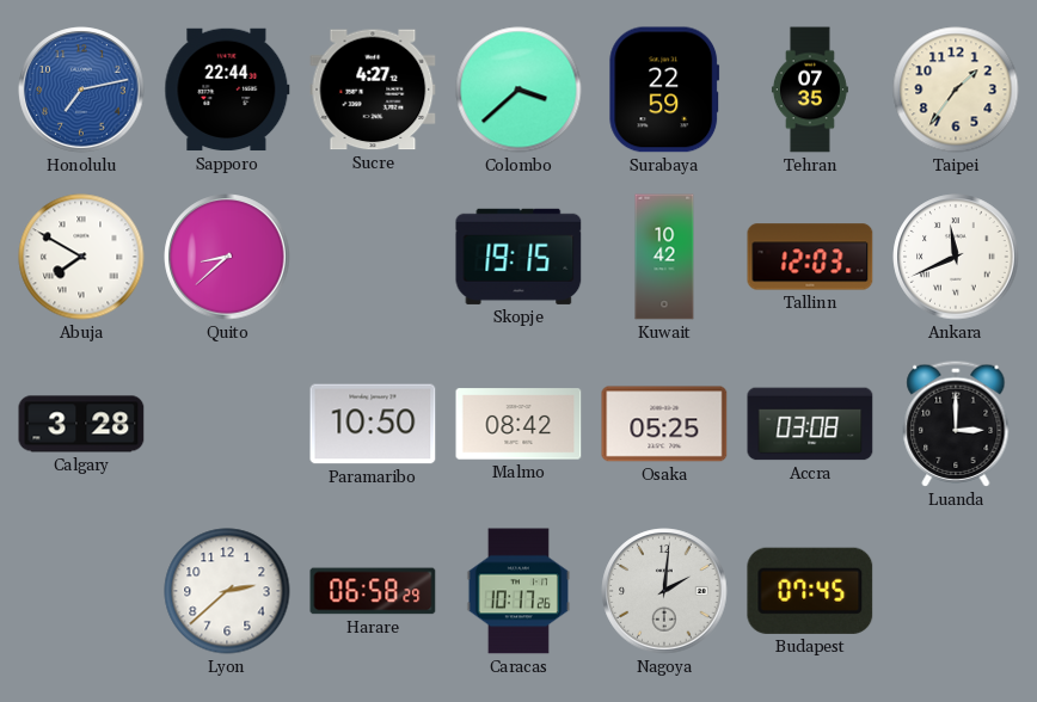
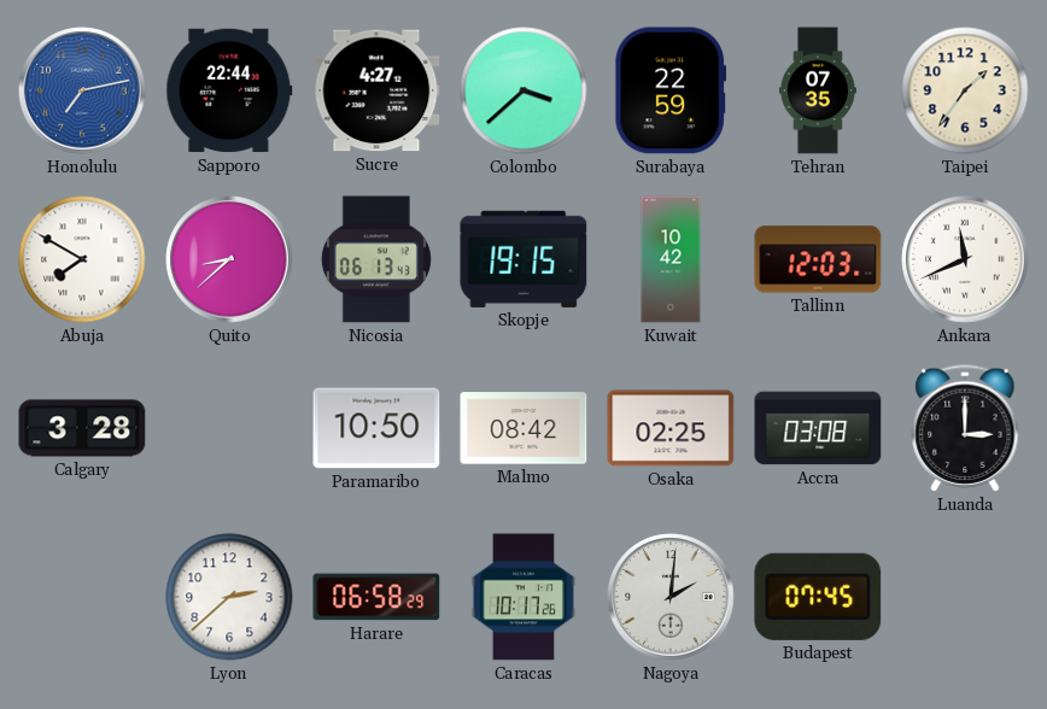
Nicosia: none -> 06:13 (376, 259)
Osaka: 05:25 -> 02:25 (671, 428)
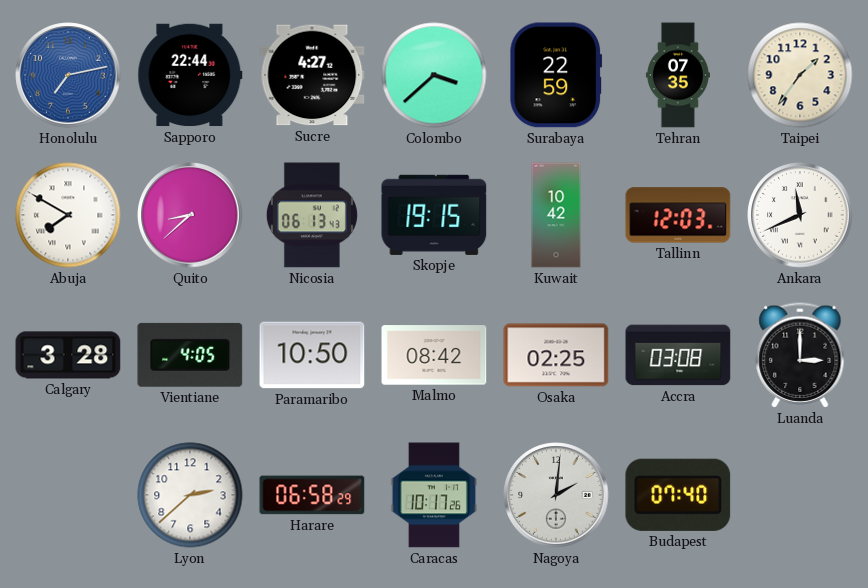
Vientiane: none -> 4:05 (190, 355)
Budapest: 07:45 -> 07:40 (678, 495)
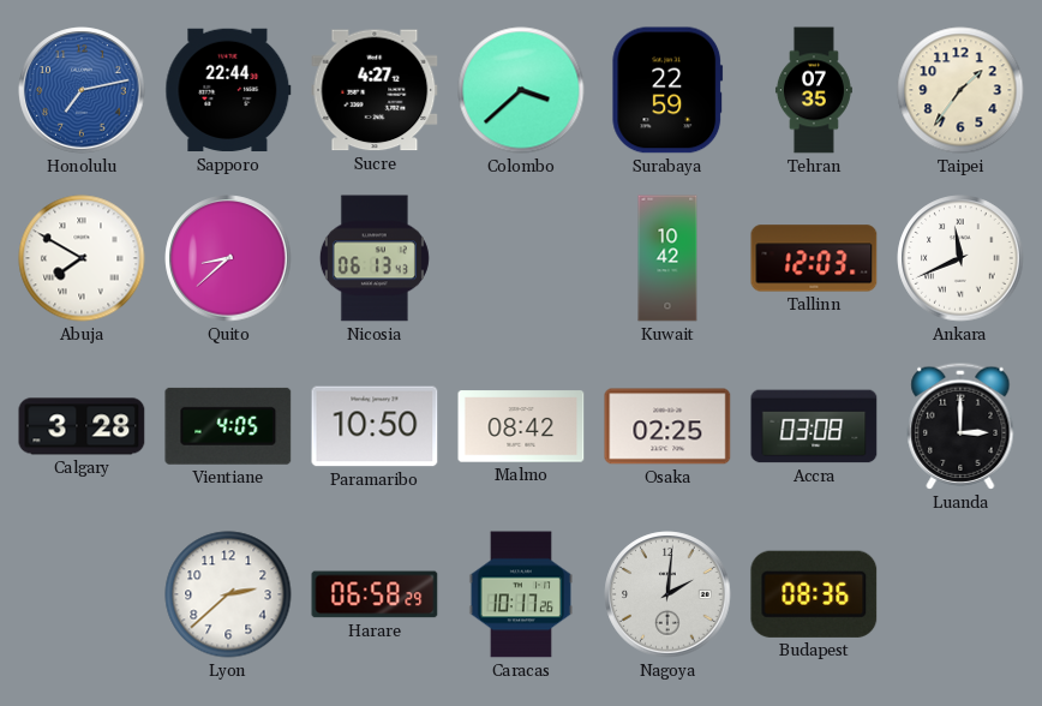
Skopje: 19:15 -> none (434, 215)
Budapest: 07:40 -> 08:36 (814, 594)
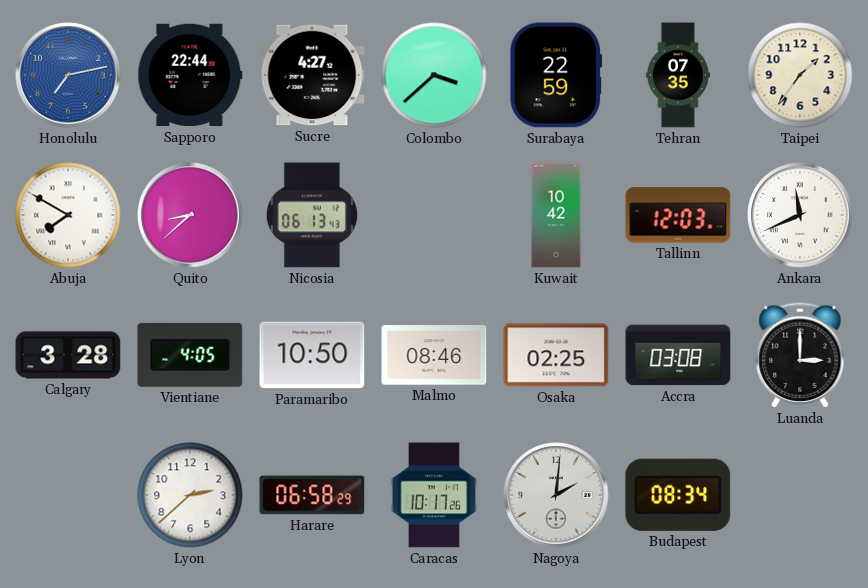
Malmo: 08:42 -> 08:46 (434, 355)
Budapest: 08:36 -> 08:34 (678, 495)
